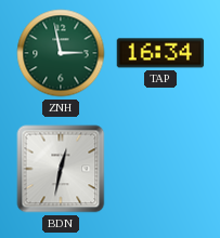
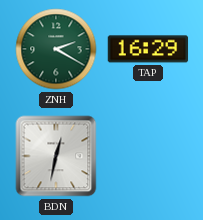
ZNH: 2:58 -> 2:20 (56, 49)
TAP: 16:34 -> 16:29 (148, 49)
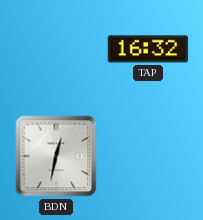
ZNH: 2:20 -> none (56, 49)
TAP: 16:29 -> 16:32 (148, 49)
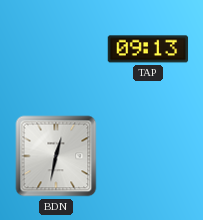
TAP: 16:32 -> 09:13 (148, 49)
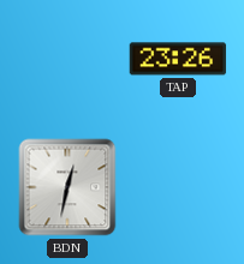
TAP: 09:13 -> 23:26 (178, 59)
